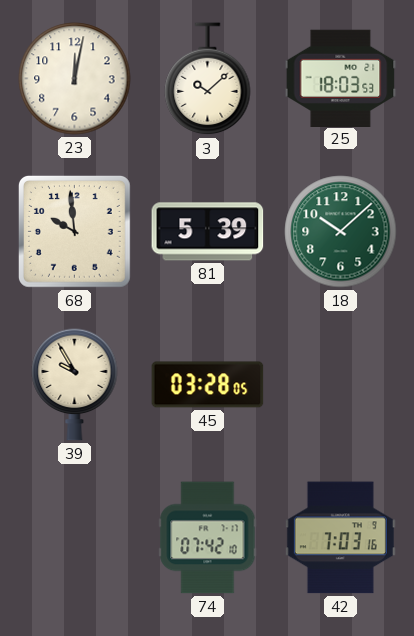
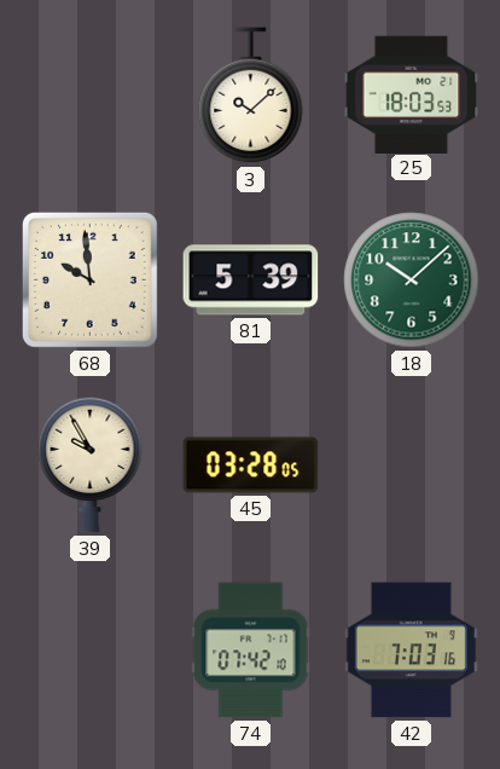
23: 12:02 -> none (75, 79)
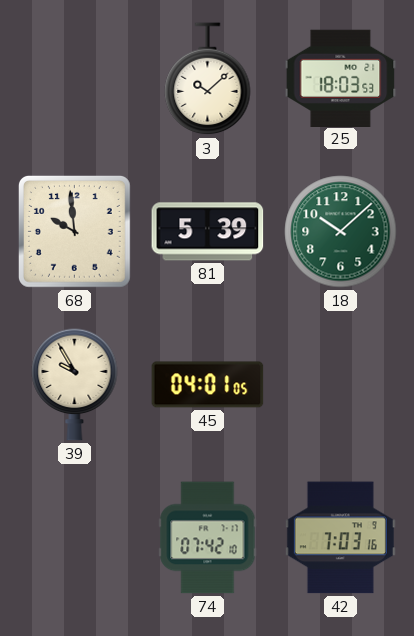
45: 03:28 -> 04:01 (208, 385)
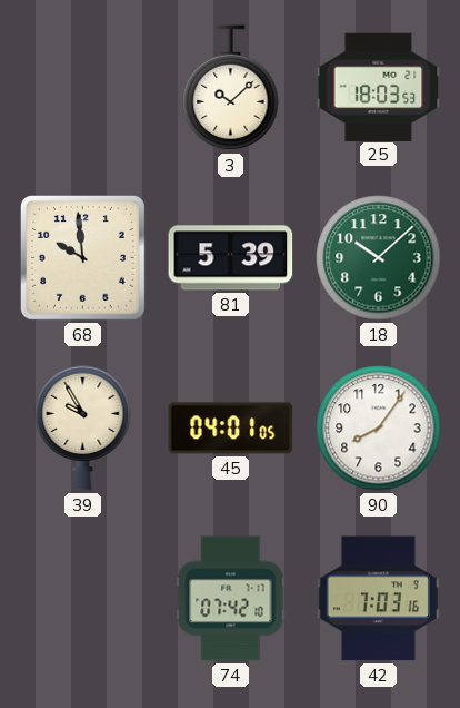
90: none -> 8:06 (379, 429)
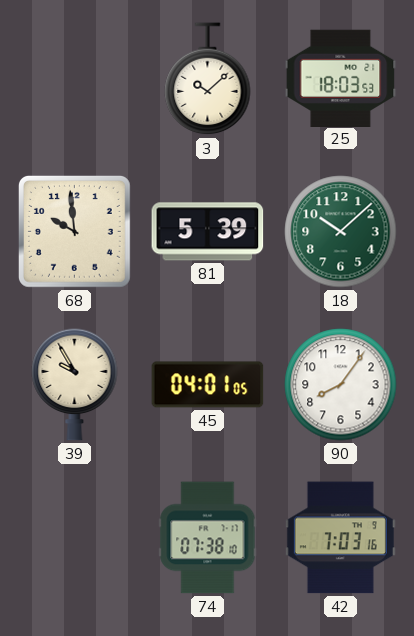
74: 07:42 -> 07:38 (208, 538)
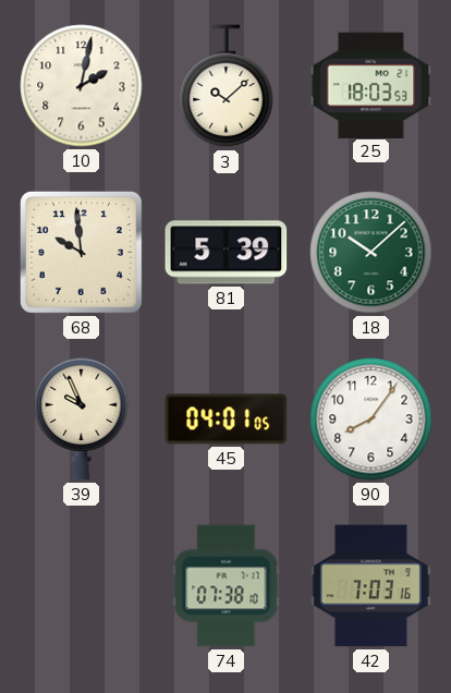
10: none -> 2:02 (82, 86)
39: 9:55 -> 9:56 (82, 418)
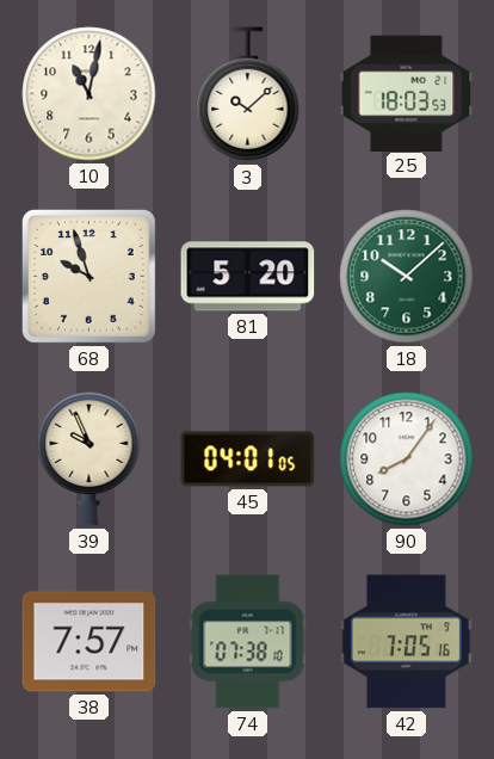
10: 2:02 -> 11:02 (89, 94)
68: 9:59 -> 9:57 (88, 276)
81: 5:39 -> 5:20 (248, 277)
38: none -> 7:57 (89, 642)
42: 7:03 -> 7:05 (406, 642)
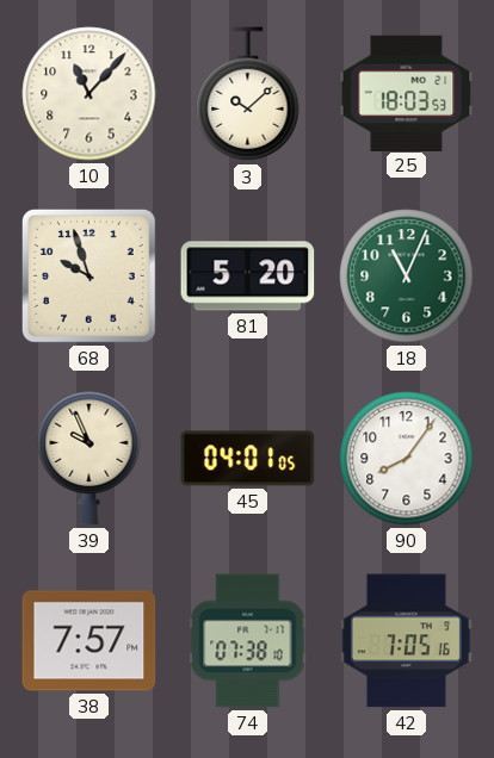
10: 11:02 -> 11:07 (89, 94)
18: 10:08 -> 11:04 (407, 277)
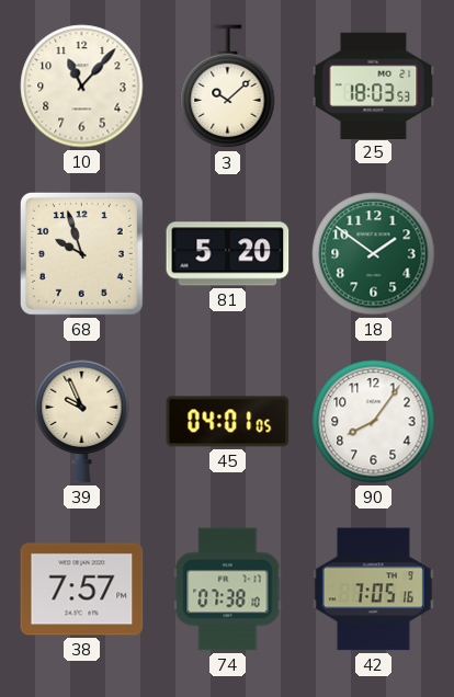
18: 11:04 -> 1:51 (374, 254)
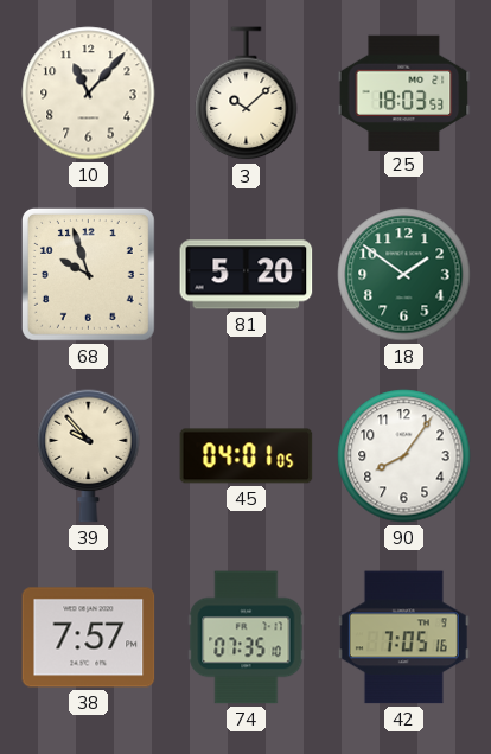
39: 9:56 -> 9:53 (89, 455)
74: 07:38 -> 07:35 (247, 638)
